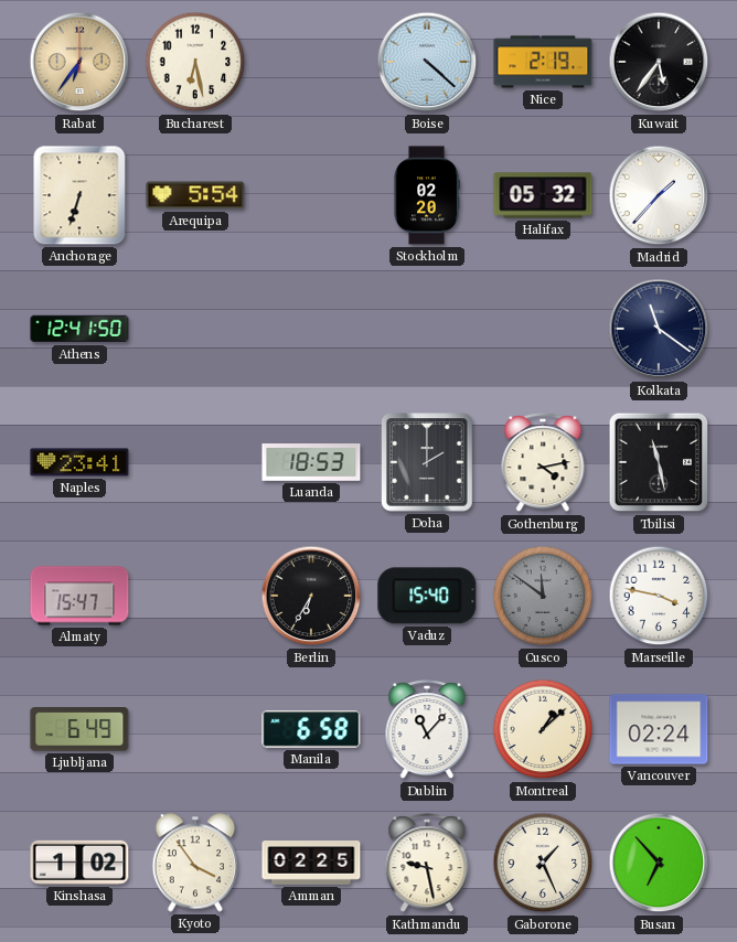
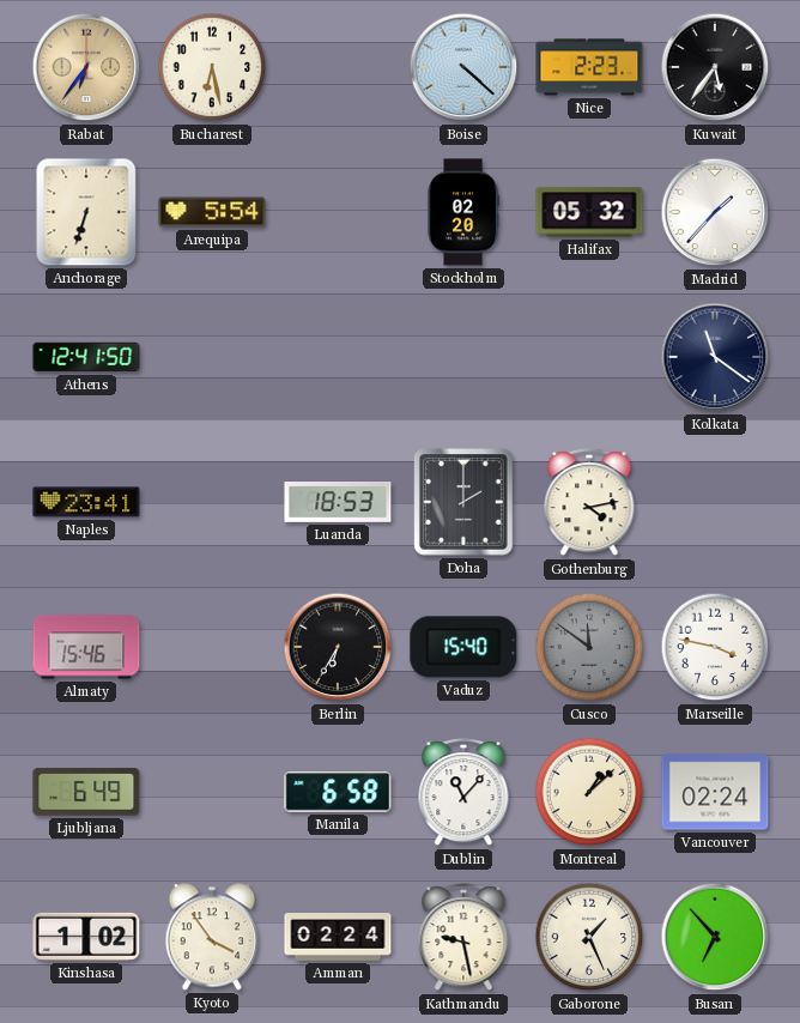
Nice: 2:19 -> 2:23 (589, 67)
Tbilisi: 11:28 -> none (659, 462)
Almaty: 15:47 -> 15:46 (86, 647)
Amman: 02:25 -> 02:24 (338, 938)
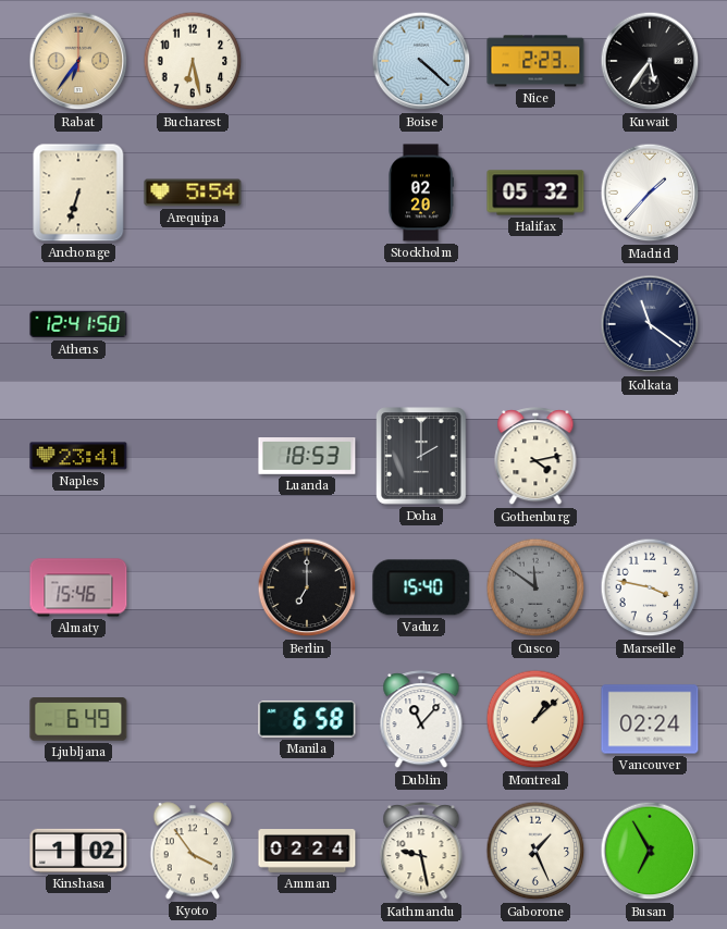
Berlin: 6:35 -> 7:00 (307, 587)
Busan: 6:53 -> 6:55 (650, 851)
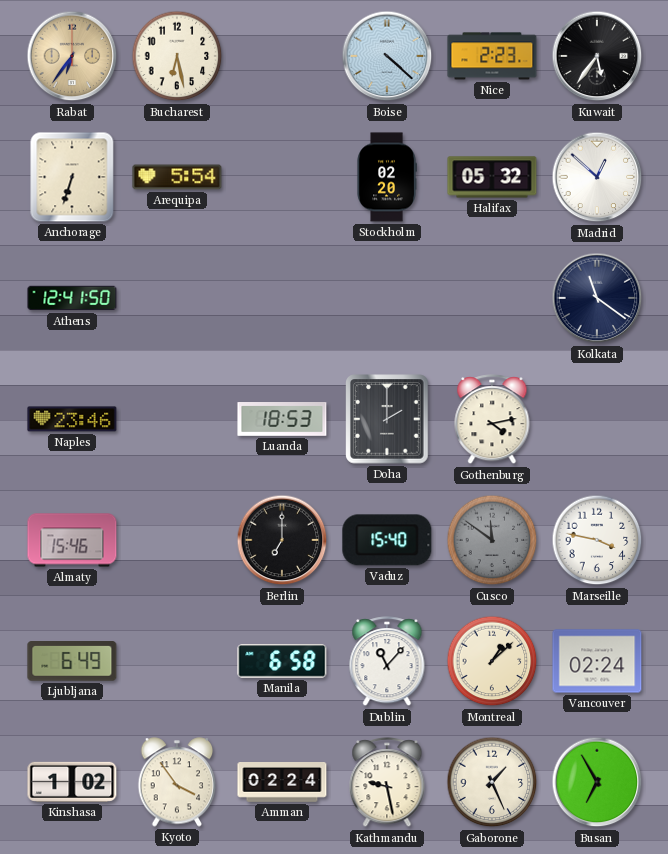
Madrid: 1:37 -> 12:52 (597, 177)
Naples: 23:41 -> 23:46 (72, 419)
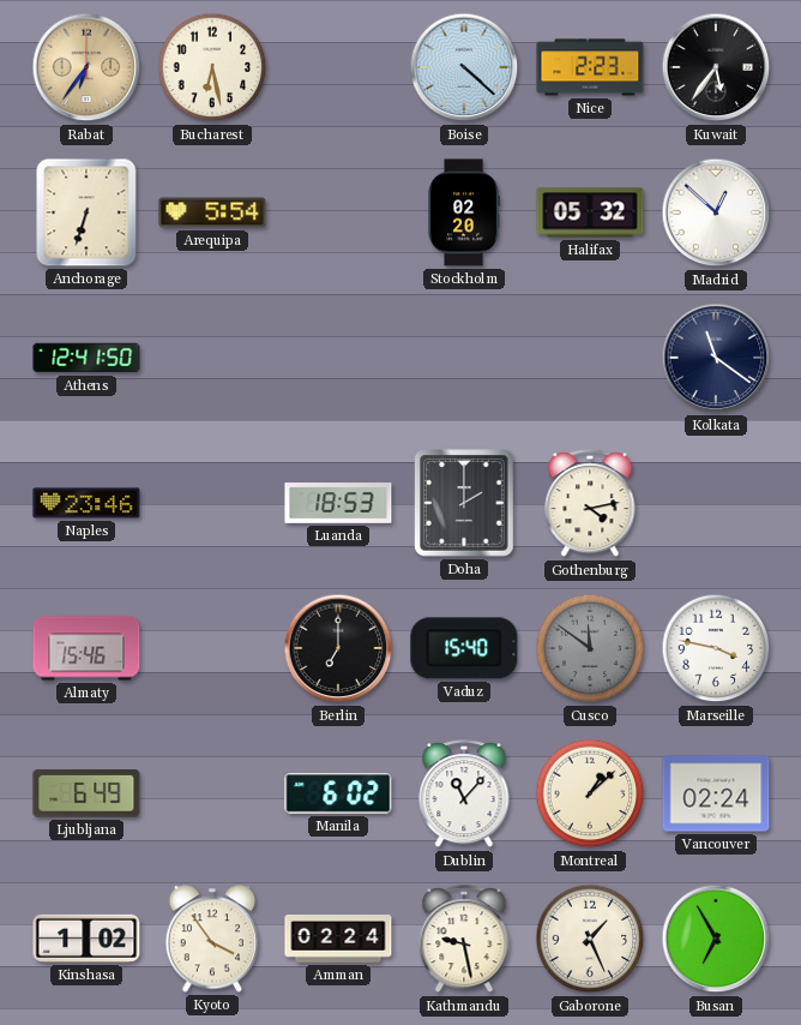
Manila: 6:58 -> 6:02 (338, 793)
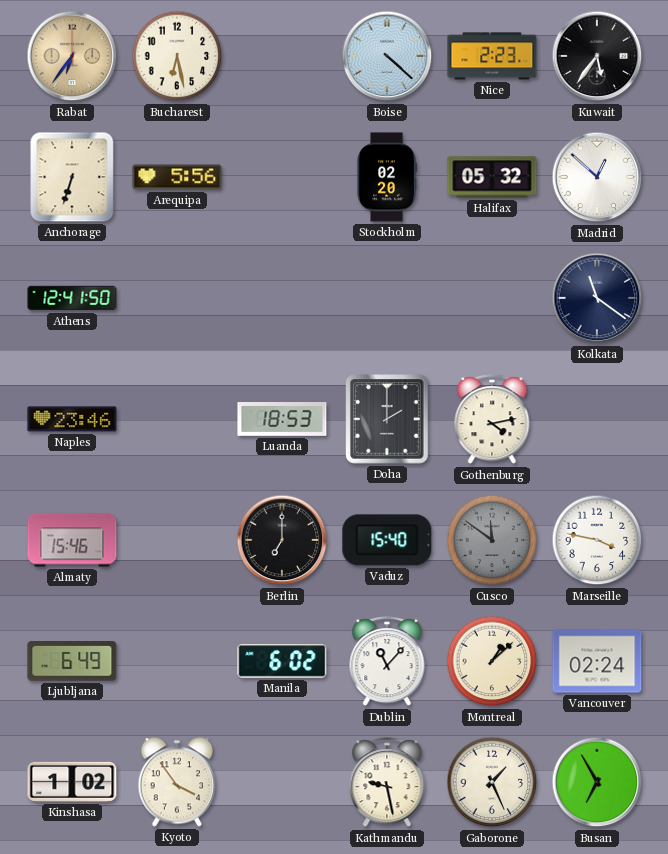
Arequipa: 5:54 -> 5:56 (177, 177)
Amman: 02:24 -> none (338, 940)
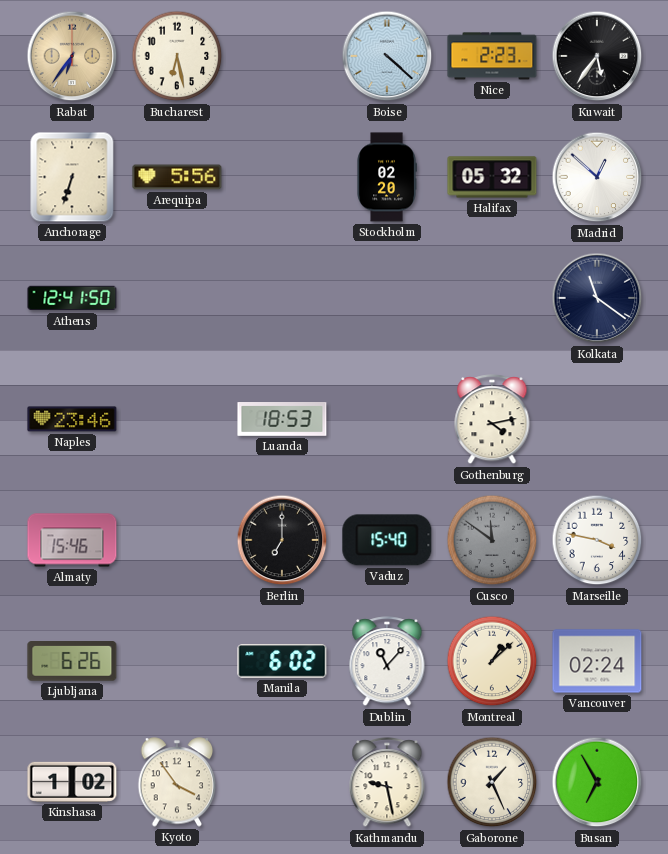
Doha: 2:00 -> none (387, 419)
Ljubljana: 6:49 -> 6:26 (72, 662)
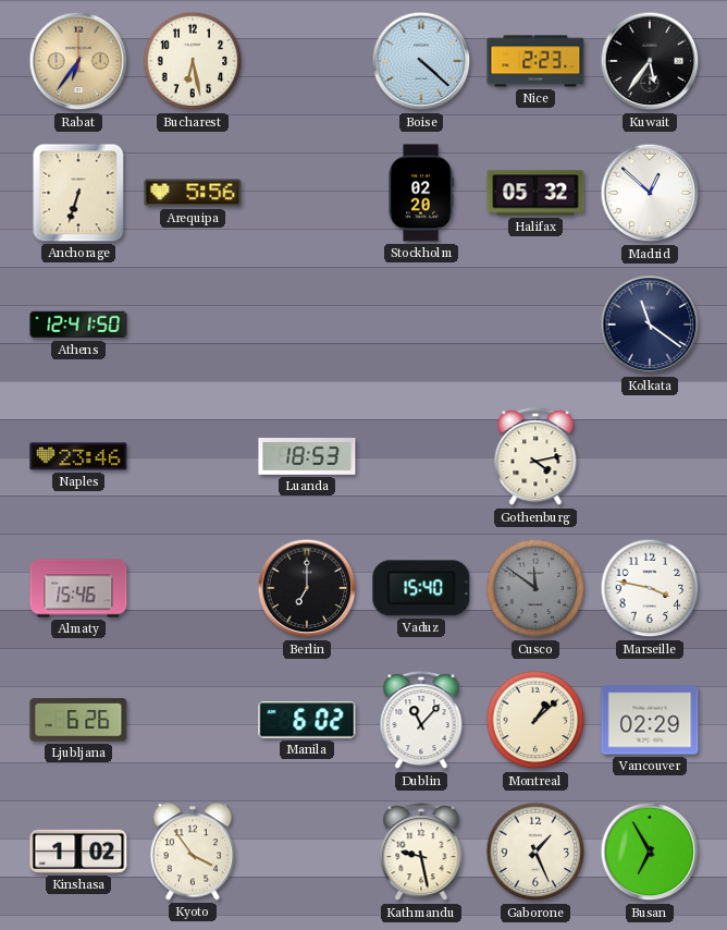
Vancouver: 02:24 -> 02:29 (650, 720)
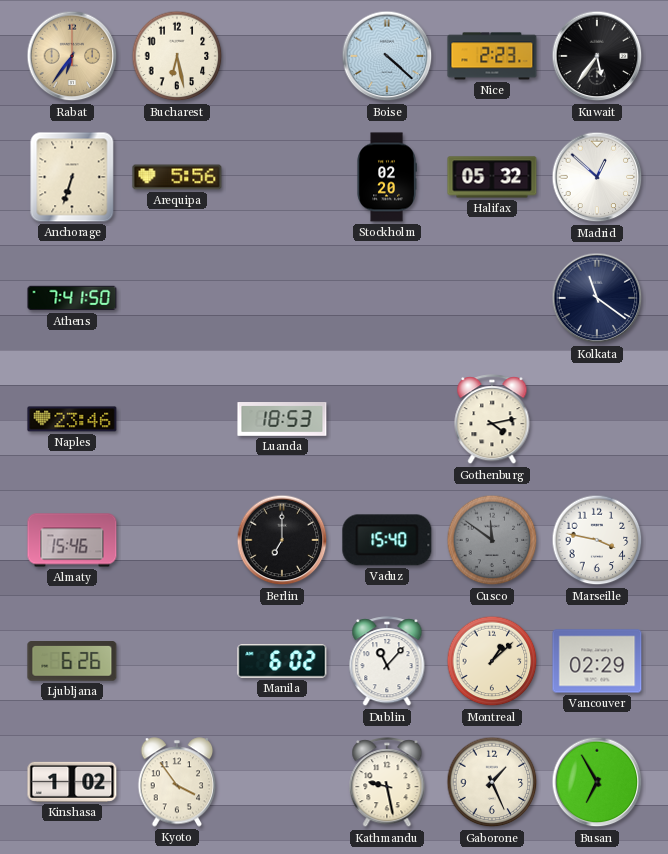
Athens: 12:41 -> 7:41 (72, 298)
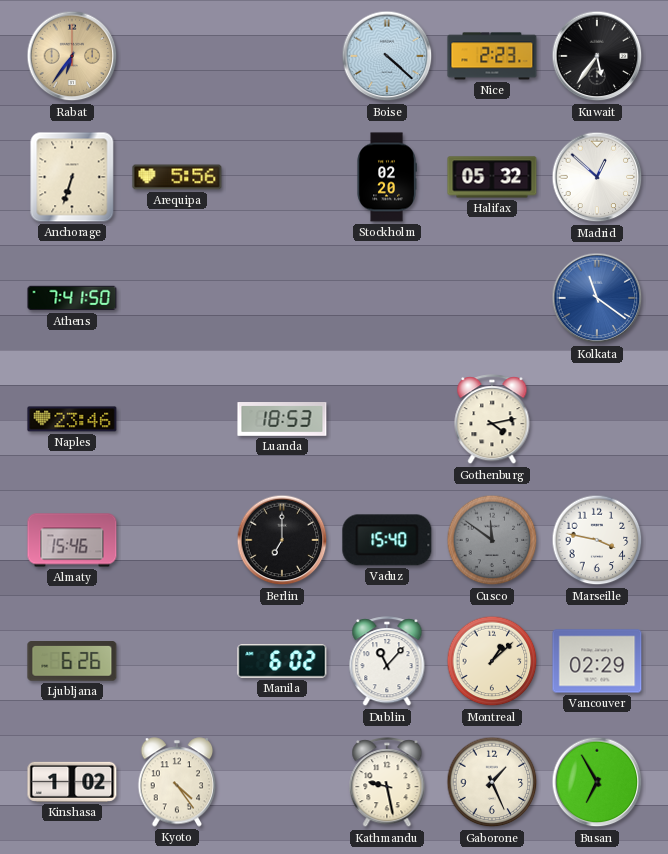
Bucharest: 6:28 -> none (177, 56)
Kolkata dial: navy -> blue (597, 298)
Kyoto: 3:54 -> 4:24 (177, 782)
